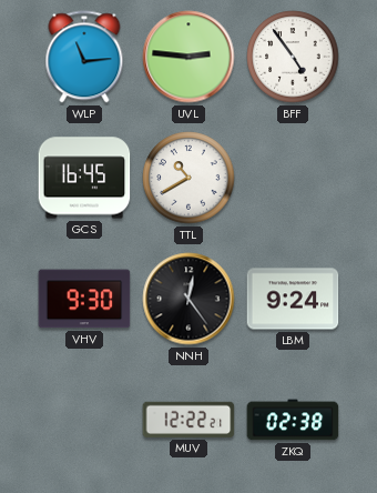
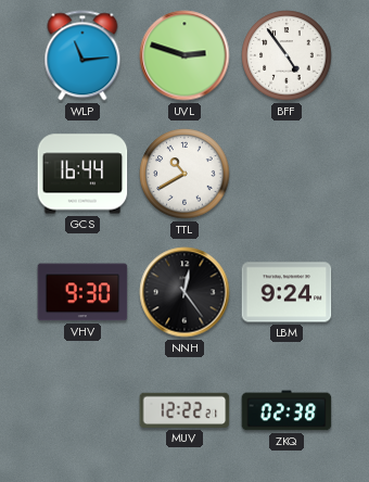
UVL: 2:46 -> 2:48 (184, 55)
GCS: 16:45 -> 16:44 (82, 174)
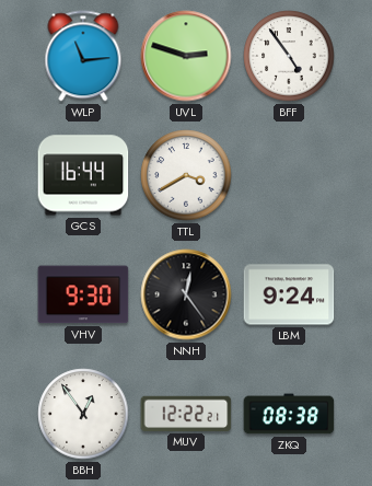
TTL: 10:40 -> 3:40 (186, 175)
BBH: none -> 12:54 (83, 414)
ZKQ: 02:38 -> 08:38 (289, 414)
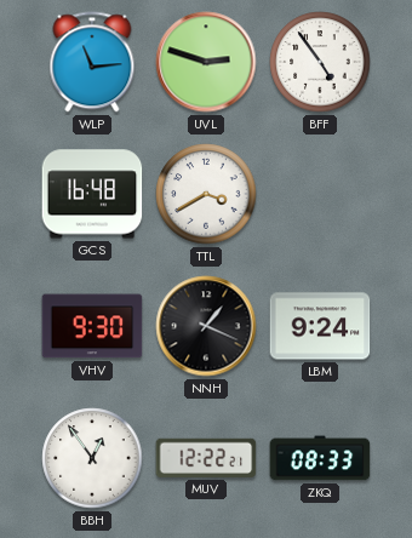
GCS: 16:44 -> 16:48 (92, 194)
NNH: 12:24 -> 1:19 (206, 326)
ZKQ: 08:38 -> 08:33 (320, 458)
